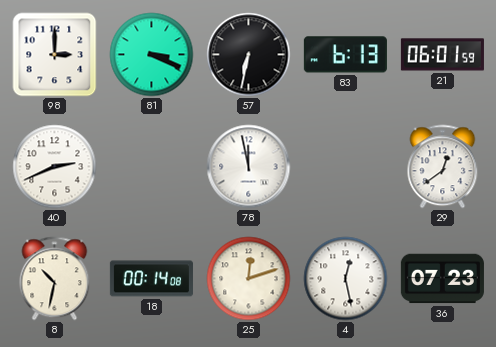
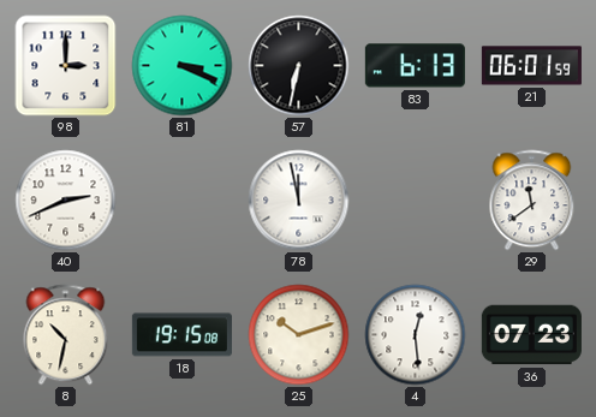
29: 12:39 -> 11:39 (532, 201)
18: 00:14 -> 19:15 (181, 335)
25: 12:12 -> 10:12 (299, 335)
4: 12:28 -> 12:29 (416, 335)
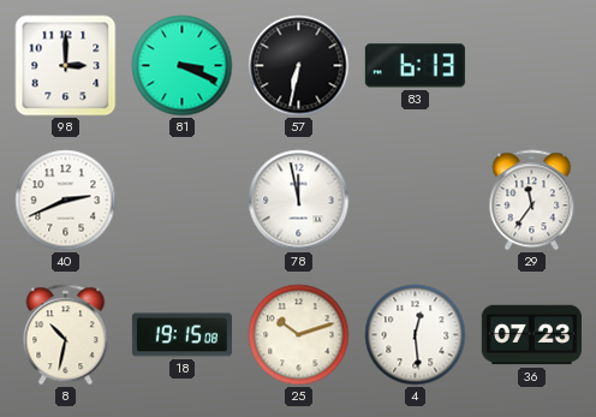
21: 06:01 -> none (531, 66)
29: 11:39 -> 11:36 (532, 201)
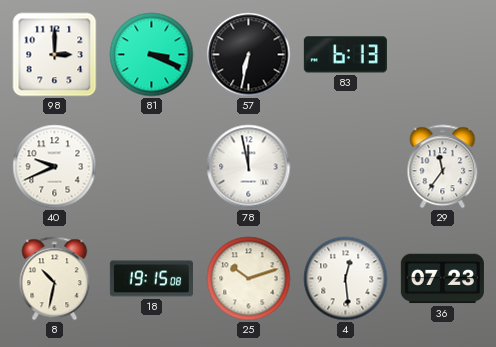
40: 2:41 -> 9:41 (55, 167)
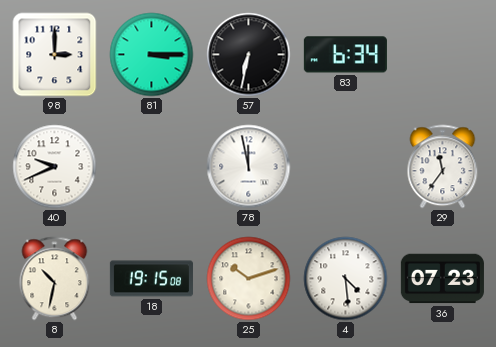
81: 3:19 -> 3:15 (152, 55)
83: 6:13 -> 6:34 (345, 55)
4: 12:29 -> 4:29 (346, 279)
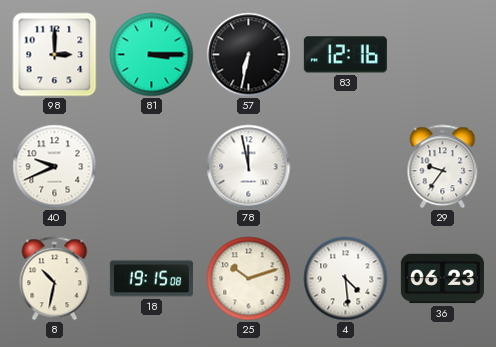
83: 6:34 -> 12:16 (345, 55)
29: 11:36 -> 9:36 (443, 167)
36: 07:23 -> 06:23 (442, 279)
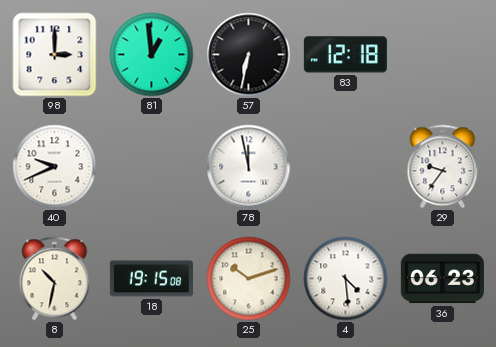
81: 3:15 -> 12:59 (152, 55)
83: 12:16 -> 12:18 (345, 55)
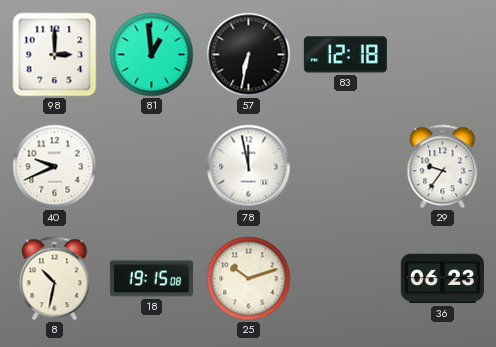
4: 4:29 -> none (346, 279)
